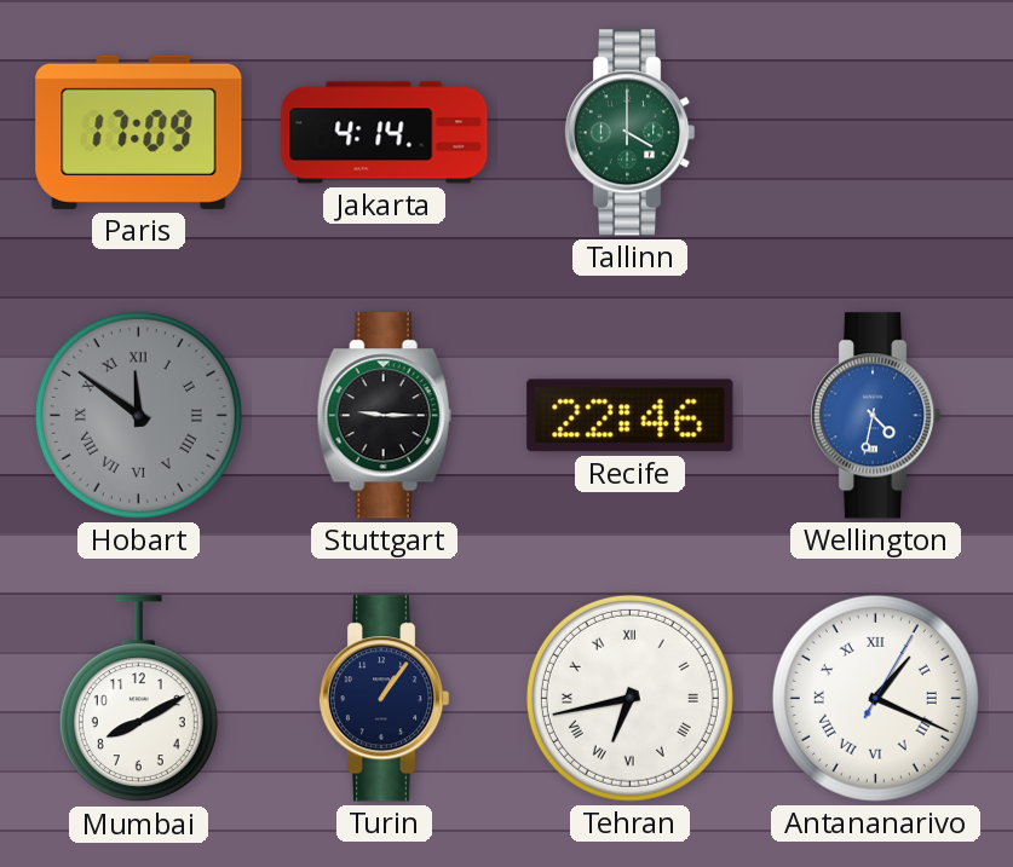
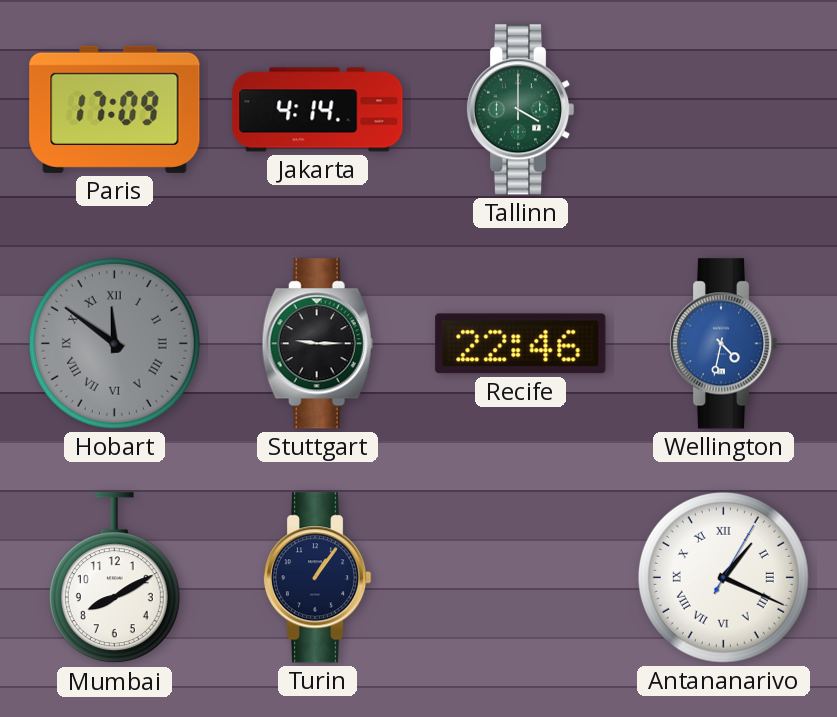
Tehran: 6:43 -> none (629, 698)
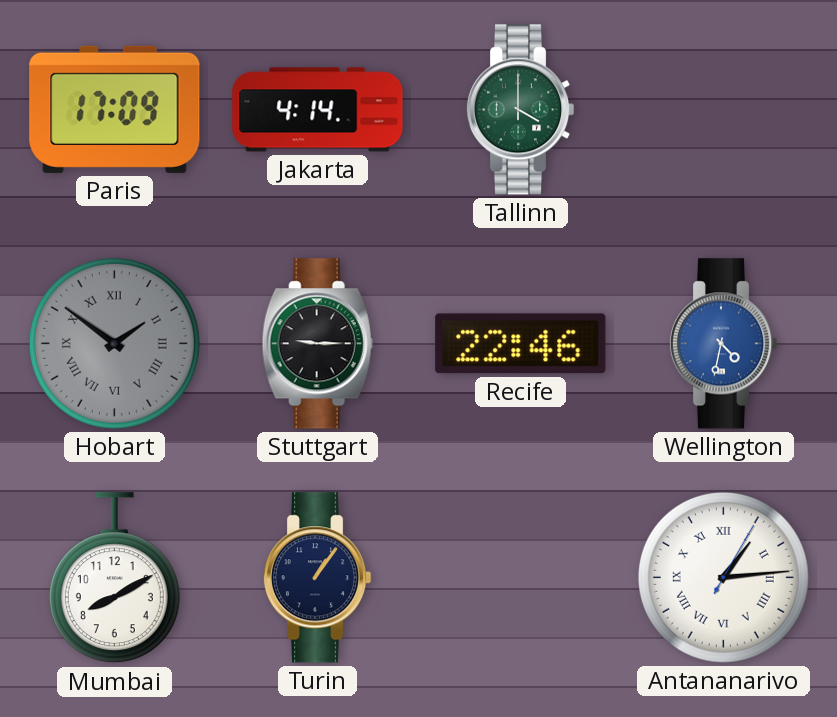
Hobart: 11:51 -> 1:51 (114, 343)
Antananarivo: 1:19 -> 1:14 (723, 577)
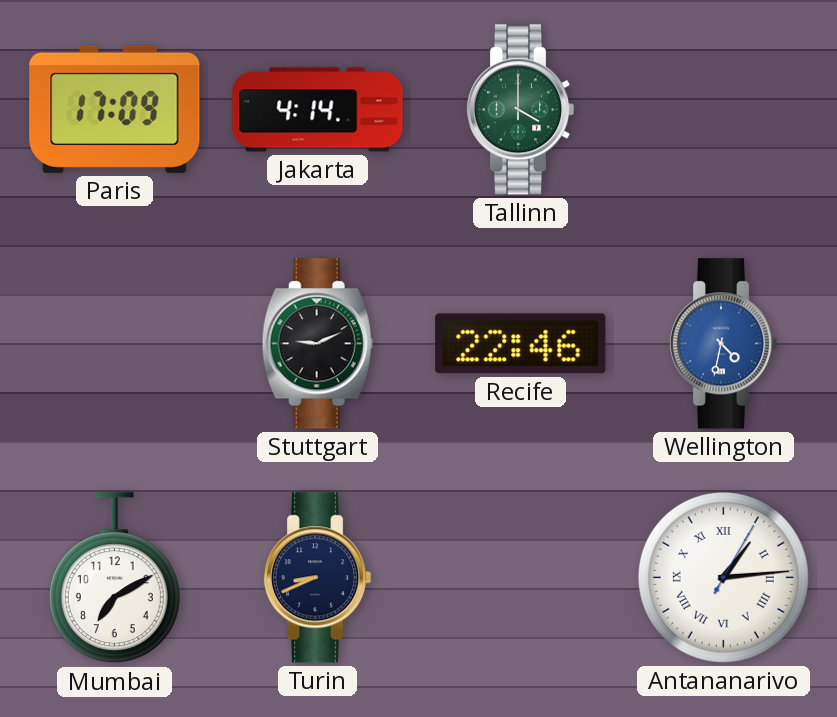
Hobart: 1:51 -> none (114, 343)
Stuttgart: 9:15 -> 9:11 (317, 344)
Mumbai: 8:10 -> 7:10 (114, 578)
Turin: 1:06 -> 8:41 (317, 578)
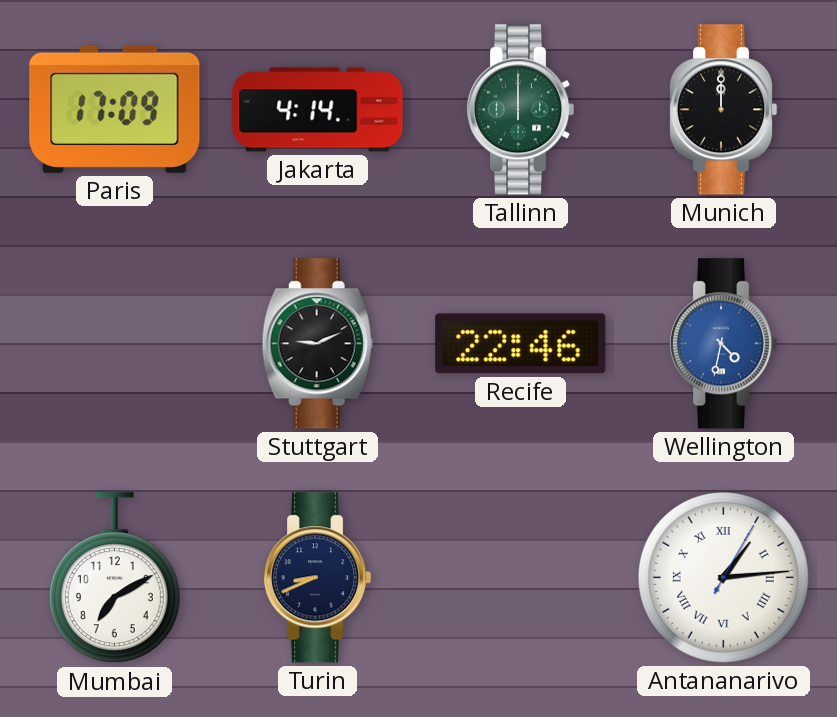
Tallinn: 4:00 -> 12:00 (520, 110)
Munich: none -> 12:00 (723, 110)
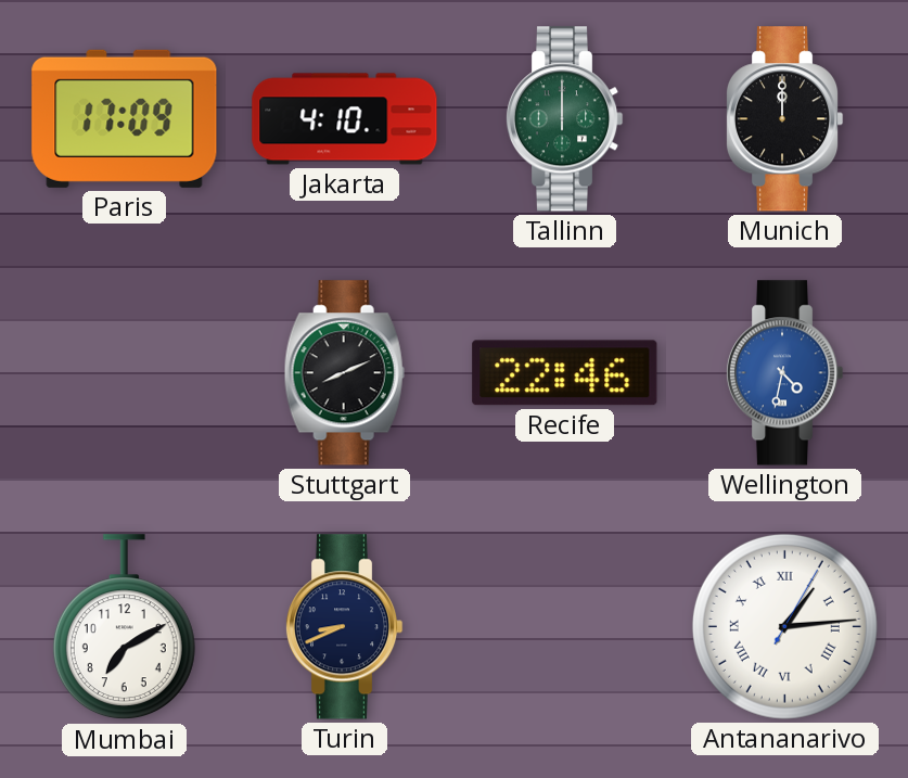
Jakarta: 4:14 -> 4:10 (345, 119)
Stuttgart: 9:11 -> 8:11 (344, 373)
